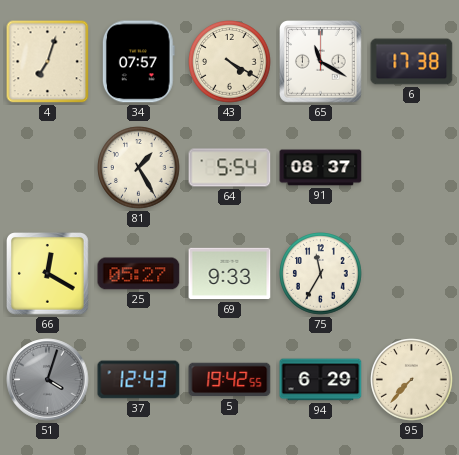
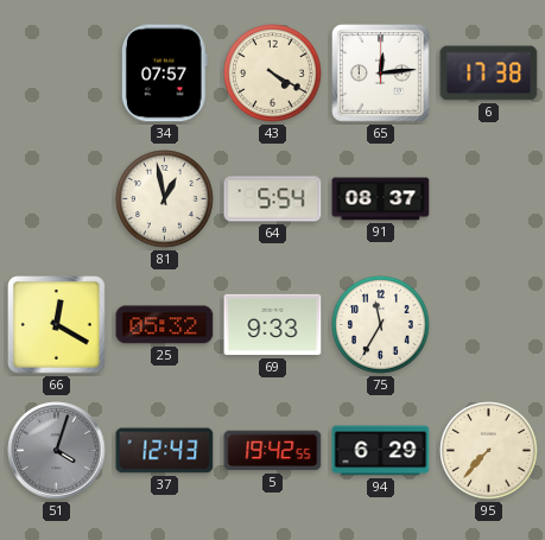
4: 7:03 -> none (48, 62)
65: 11:20 -> 12:14 (381, 74)
81: 1:25 -> 12:58 (165, 199)
25: 05:27 -> 05:32 (165, 325)
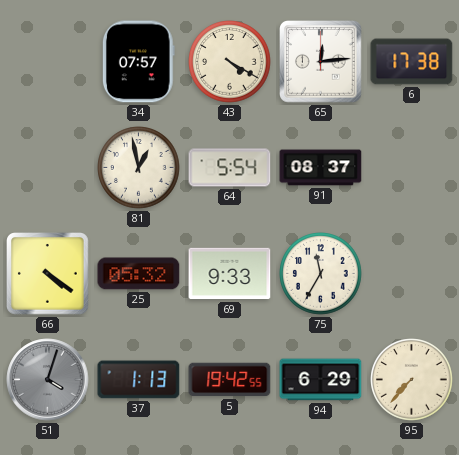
66: 12:20 -> 4:21 (48, 274)
37: 12:43 -> 1:13 (139, 380)
